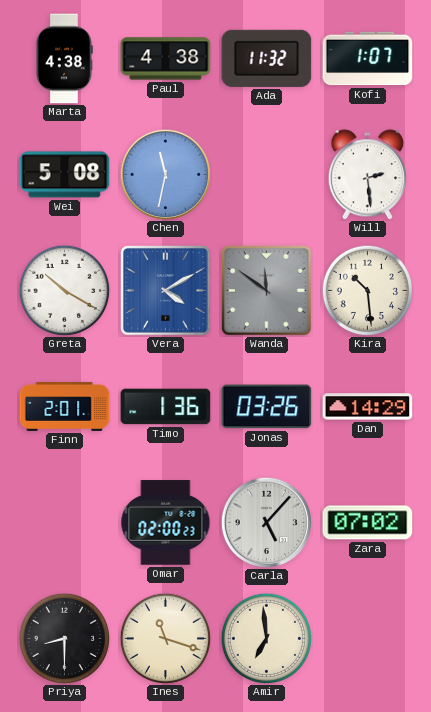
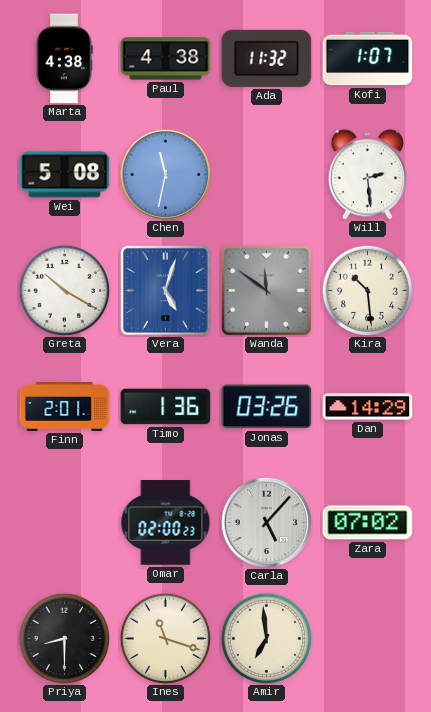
Vera: 4:10 -> 5:03 (166, 291)
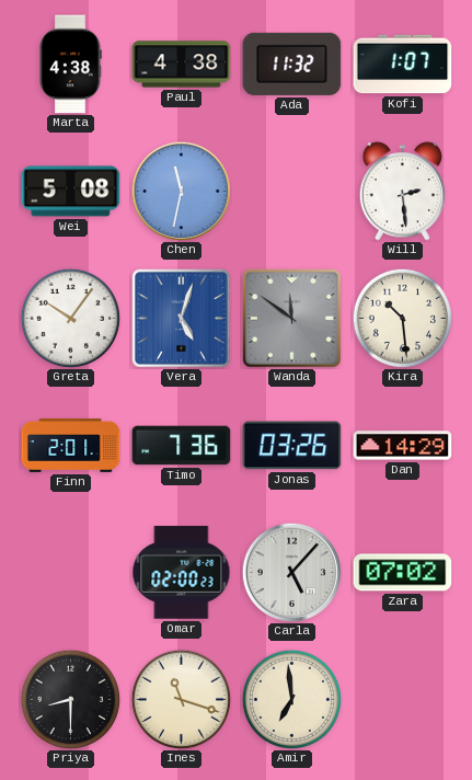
Greta: 10:20 -> 10:06 (70, 318)
Timo: 1:36 -> 7:36 (182, 446)
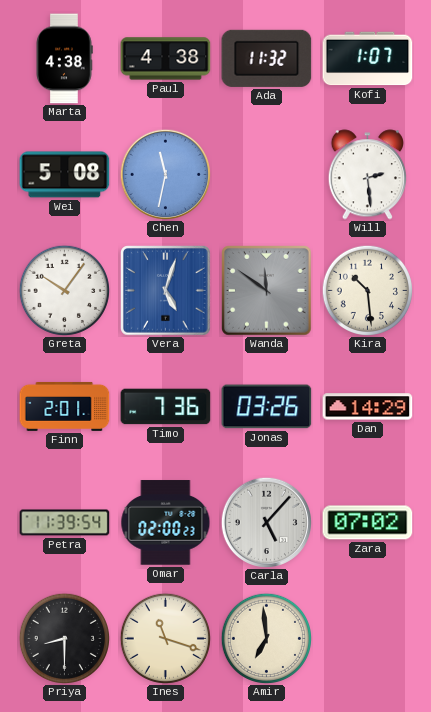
Petra: none -> 11:39 (65, 523)
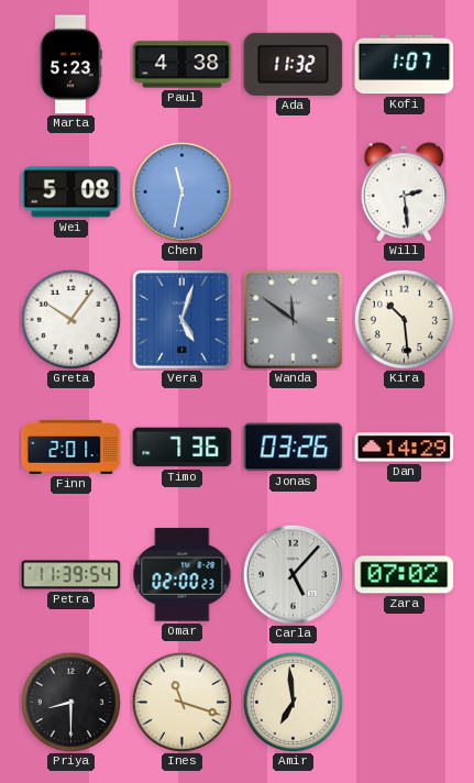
Marta: 4:38 -> 5:23 (70, 65)
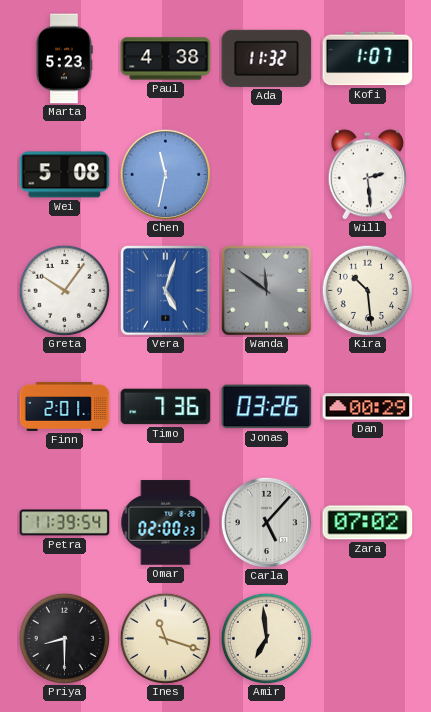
Dan: 14:29 -> 00:29 (368, 407)
